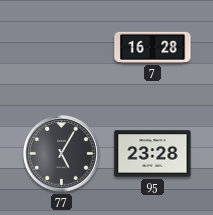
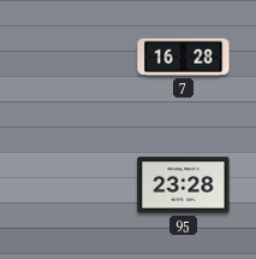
77: 5:05 -> none (62, 154)
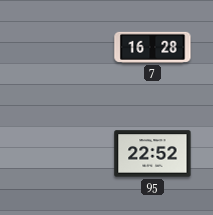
95: 23:28 -> 22:52 (153, 154)
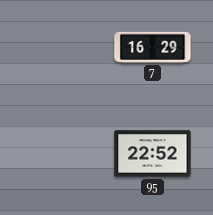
7: 16:28 -> 16:29 (153, 47)
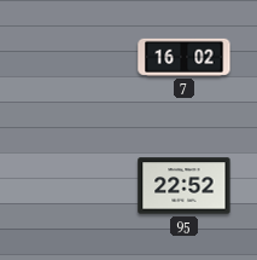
7: 16:29 -> 16:02 (185, 57)
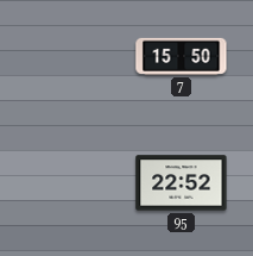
7: 16:02 -> 15:50 (182, 56)
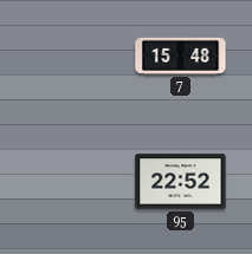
7: 15:50 -> 15:48 (181, 56)
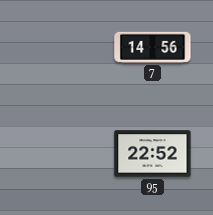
7: 15:48 -> 14:56 (153, 47)
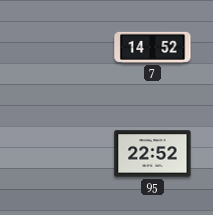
7: 14:56 -> 14:52 (153, 47)
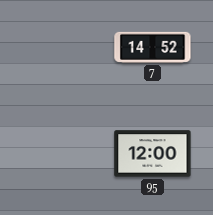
95: 22:52 -> 12:00 (153, 154)
